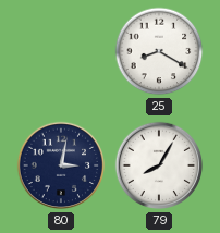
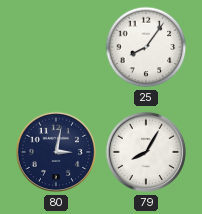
25: 8:20 -> 8:06 (146, 47)
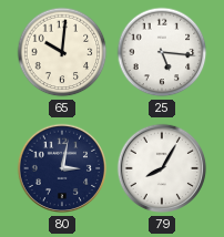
65: none -> 10:01 (62, 52)
25: 8:06 -> 5:16 (162, 52)
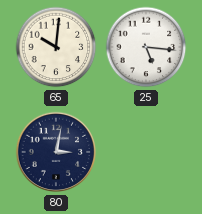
79: 8:05 -> none (162, 168)
